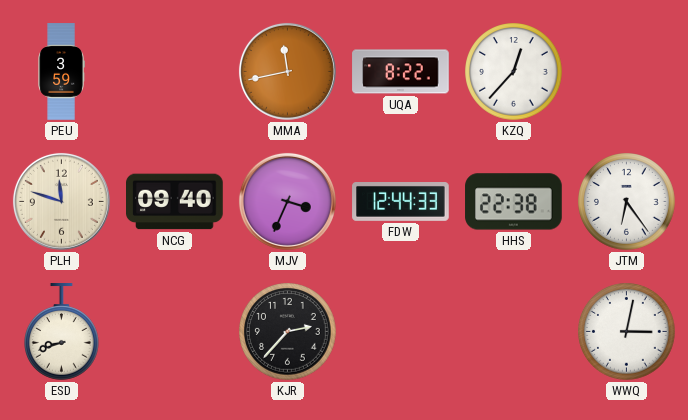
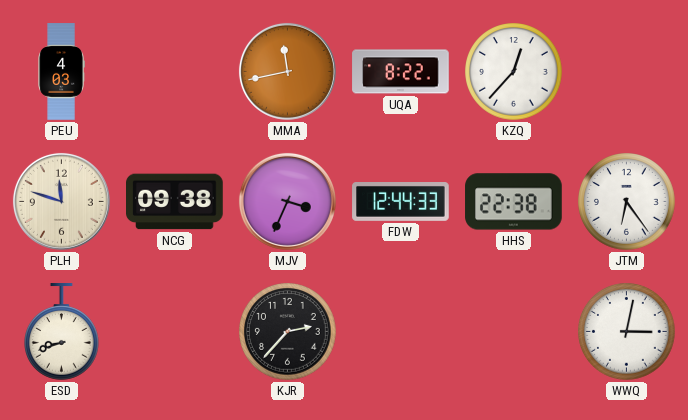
PEU: 3:59 -> 4:03 (61, 72)
NCG: 09:40 -> 09:38 (175, 202)
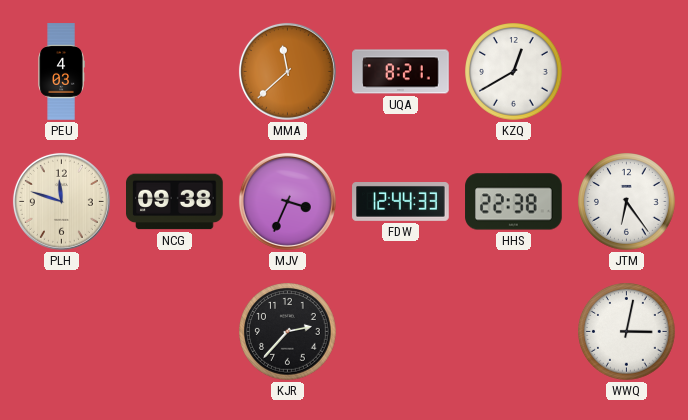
MMA: 11:43 -> 11:38 (287, 71)
UQA: 8:22 -> 8:21 (401, 72)
KZQ: 12:37 -> 12:40 (514, 72)
ESD: 8:42 -> none (62, 332)
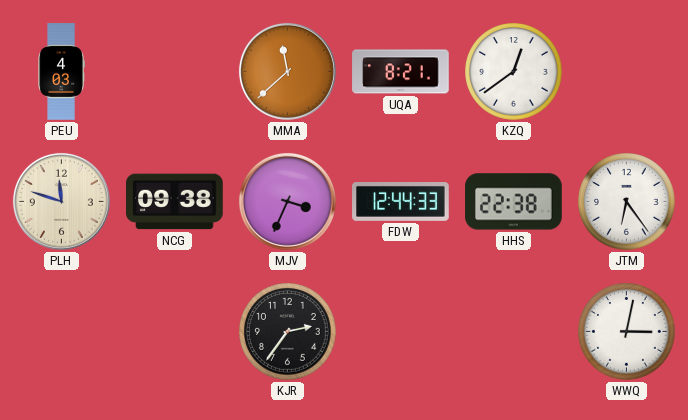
KZQ: 12:40 -> 12:39 (514, 72)
KJR: 2:37 -> 2:36 (288, 332)
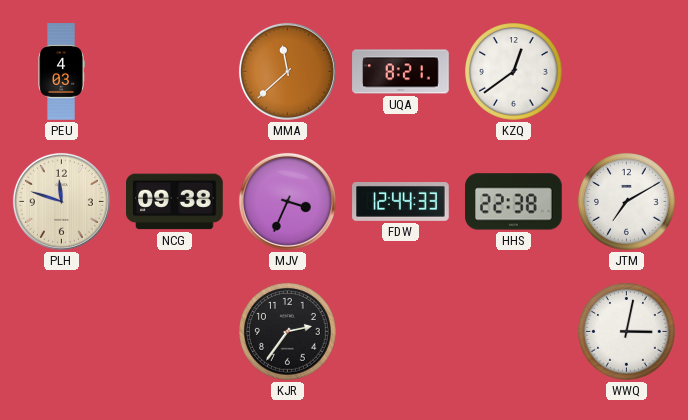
JTM: 6:24 -> 7:10 (627, 202)
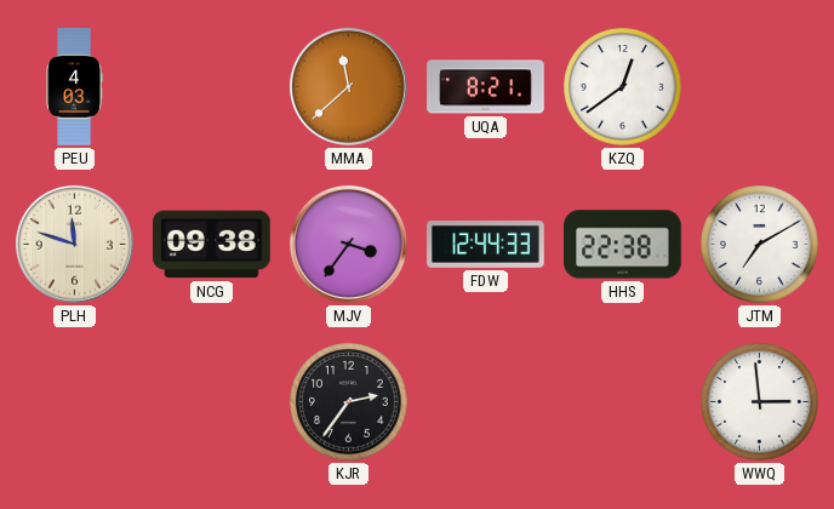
MJV: 3:34 -> 3:36 (348, 244)
WWQ: 3:02 -> 2:59 (760, 402)
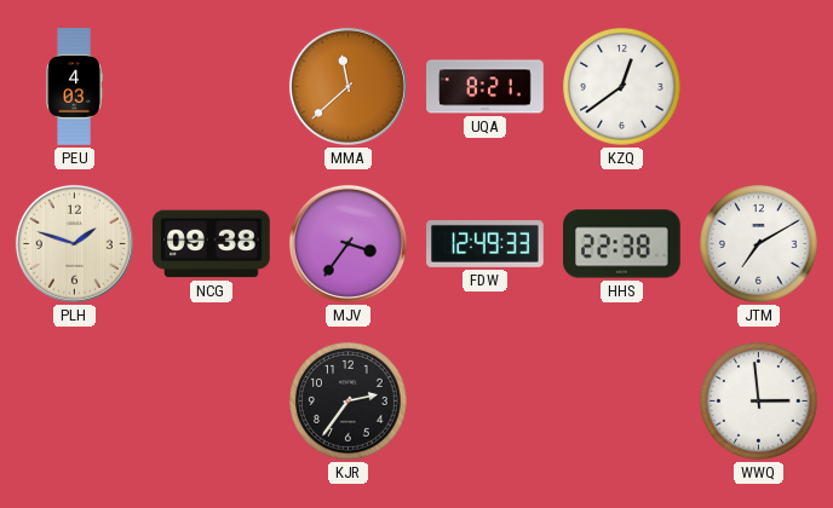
PLH: 11:48 -> 1:48 (74, 243)
FDW: 12:44 -> 12:49 (486, 244)
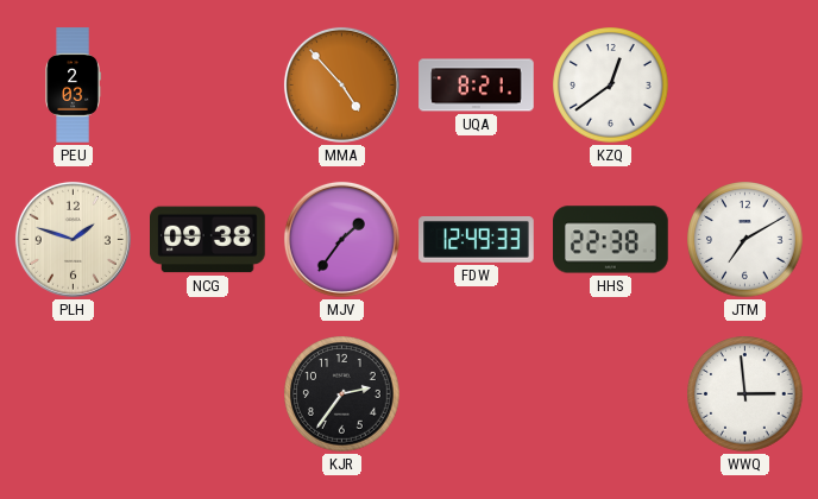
PEU: 4:03 -> 2:03 (73, 86)
MMA: 11:38 -> 4:53 (341, 84)
MJV: 3:36 -> 1:36 (341, 239)
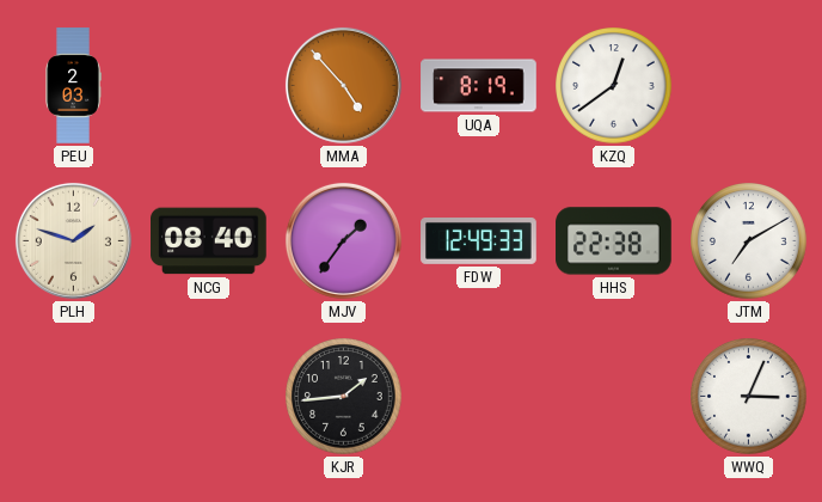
UQA: 8:21 -> 8:19 (479, 86)
NCG: 09:38 -> 08:40 (209, 241)
KJR: 2:36 -> 1:44 (344, 397)
WWQ: 2:59 -> 3:04 (749, 397)
